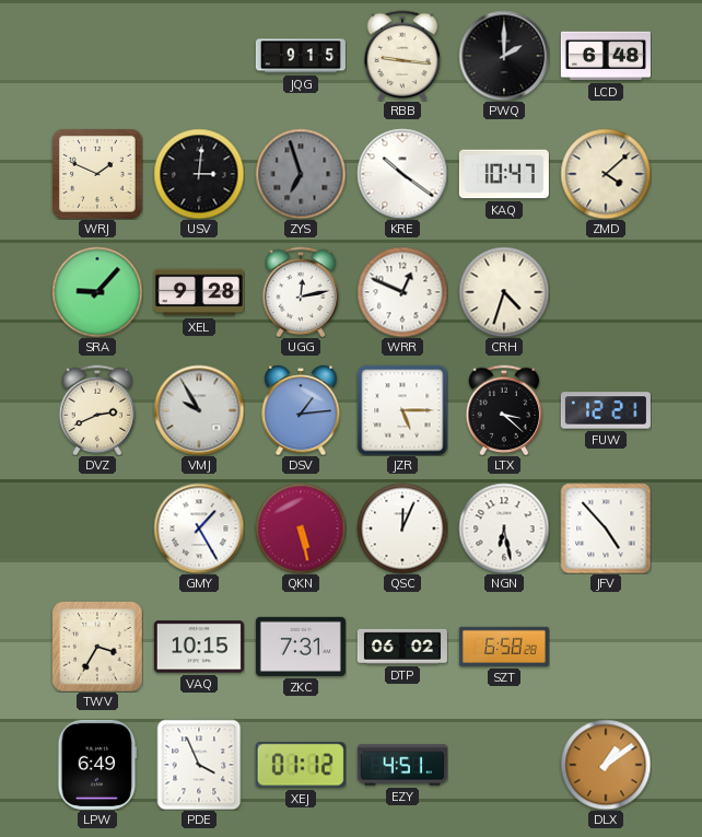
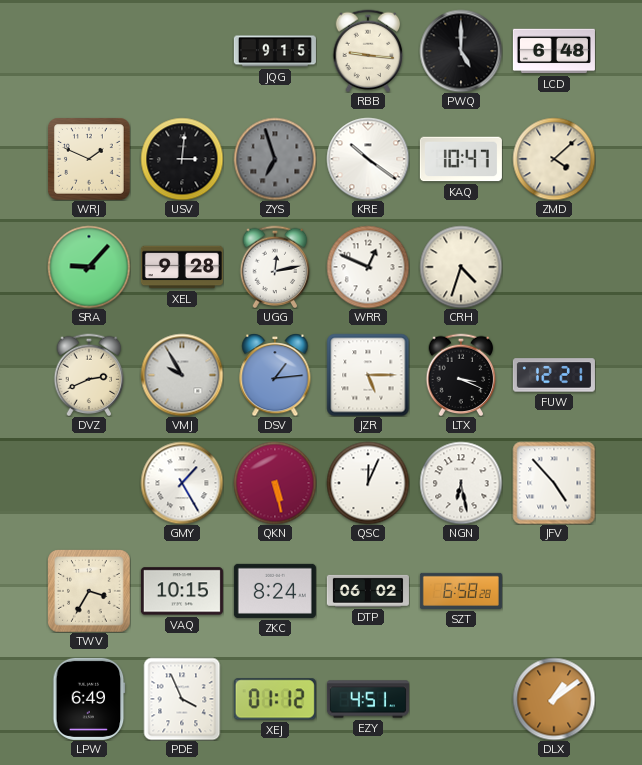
PWQ: 2:00 -> 5:00 (461, 51)
LTX: 3:22 -> 3:19 (461, 375)
ZKC: 7:31 -> 8:24 (275, 591)
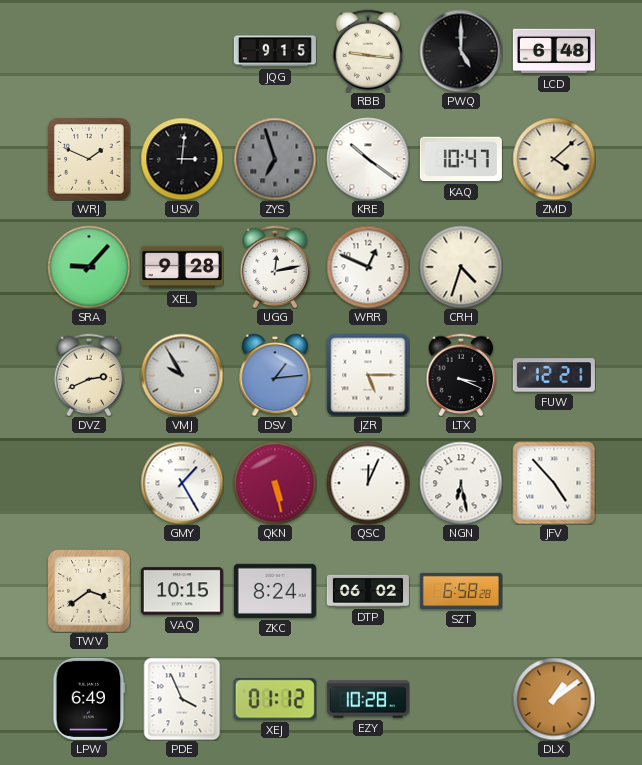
TWV: 3:35 -> 3:39 (89, 591)
EZY: 4:51 -> 10:28 (368, 699)
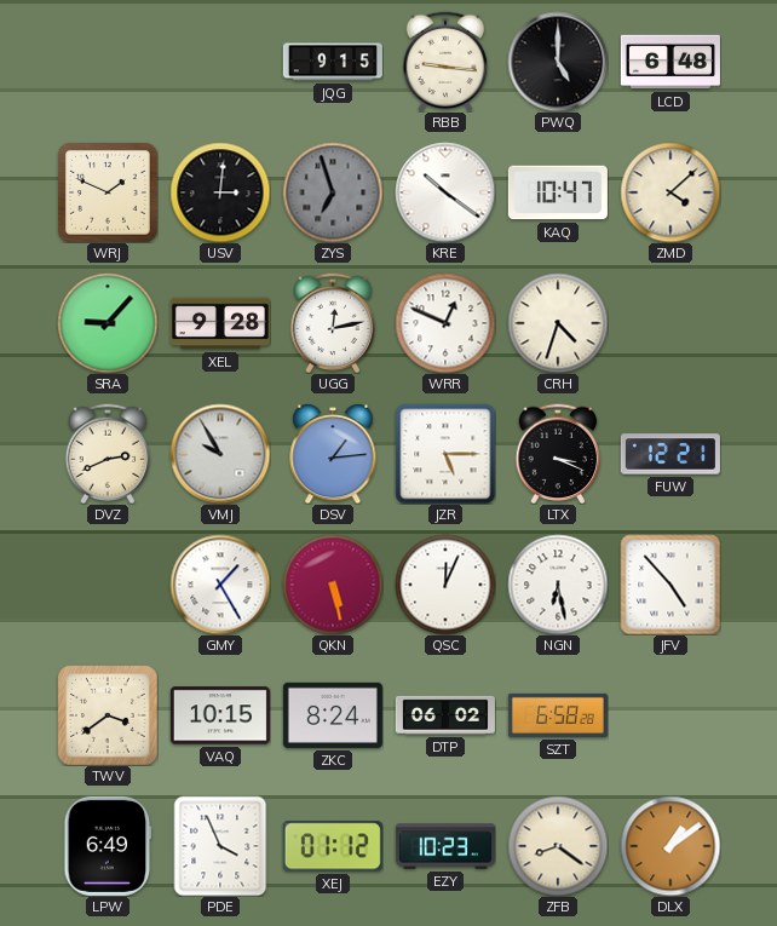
EZY: 10:28 -> 10:23 (445, 846)
ZFB: none -> 8:21 (558, 846)
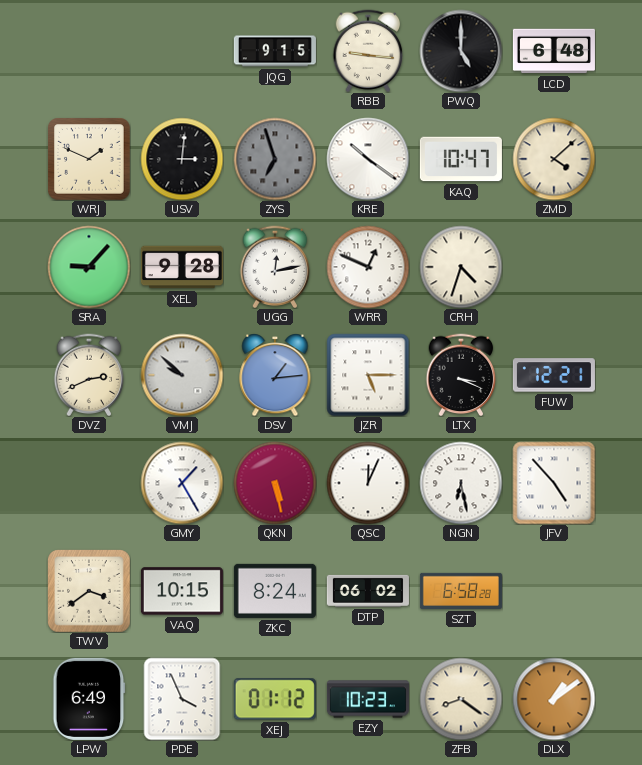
VMJ: 9:55 -> 9:52 (182, 375)
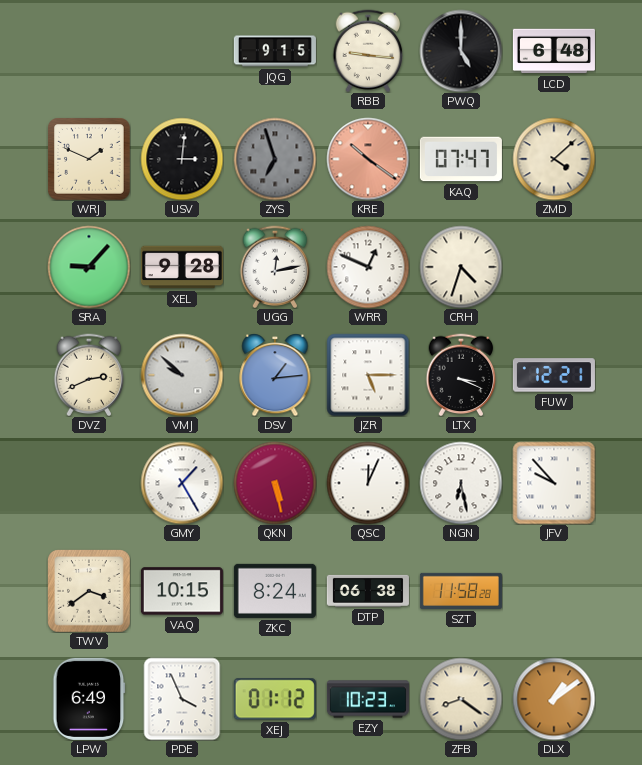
KRE dial: white -> salmon (368, 159)
KAQ: 10:47 -> 07:47 (461, 159)
JFV: 4:53 -> 9:53 (554, 483)
DTP: 06:02 -> 06:38 (368, 591)
SZT: 6:58 -> 11:58 (461, 591)
